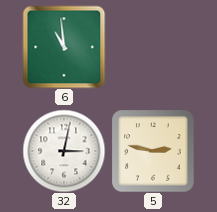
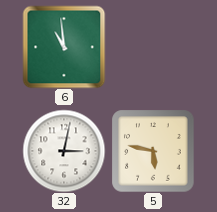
5: 2:47 -> 5:47 (153, 151)
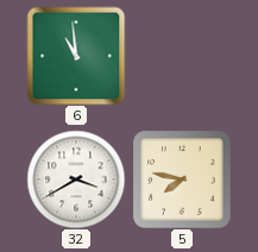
32: 3:02 -> 3:40 (76, 179)
5: 5:47 -> 7:47 (182, 179)
